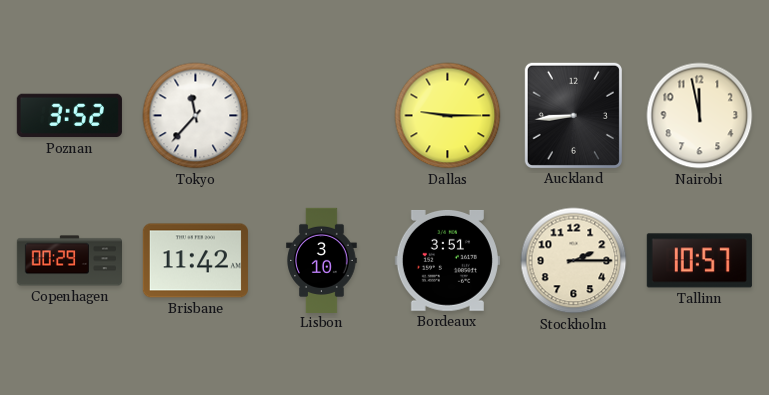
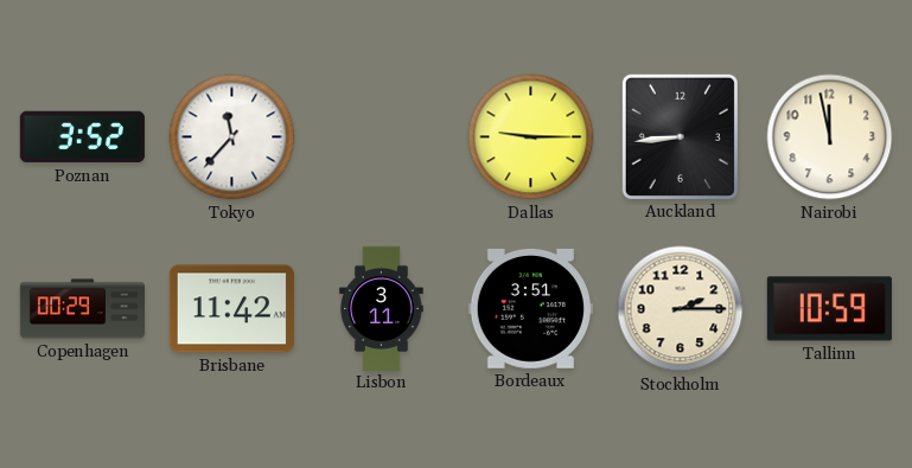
Lisbon: 3:10 -> 3:11 (382, 308)
Tallinn: 10:57 -> 10:59 (829, 309)
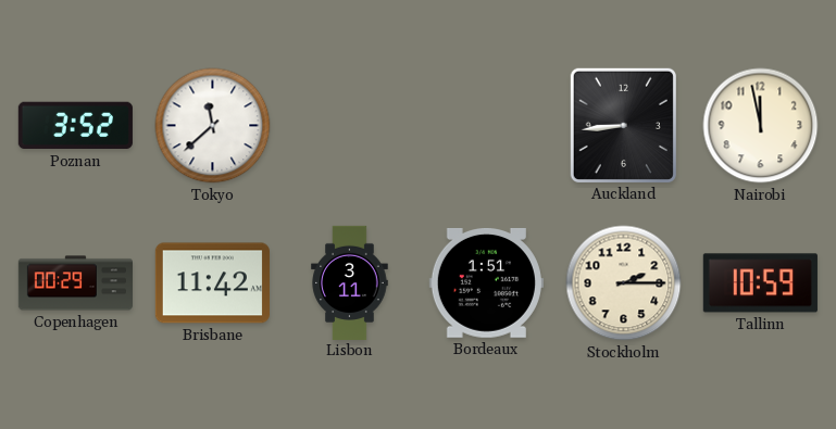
Tokyo: 11:37 -> 11:38 (213, 126)
Dallas: 9:15 -> none (531, 137)
Bordeaux: 3:51 -> 1:51 (486, 282)
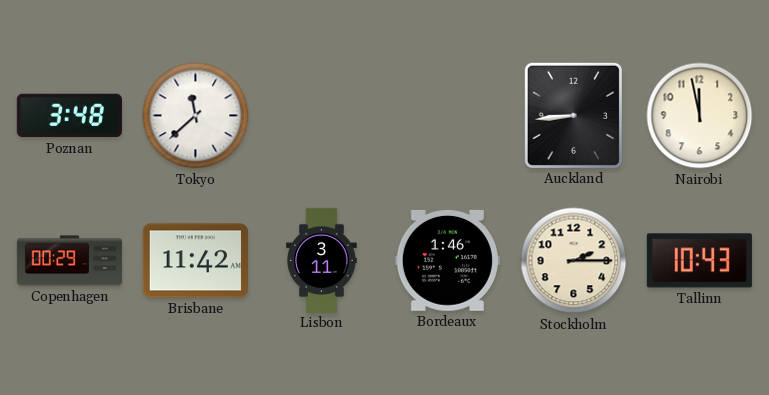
Poznan: 3:52 -> 3:48 (69, 116)
Bordeaux: 1:51 -> 1:46 (447, 260)
Tallinn: 10:59 -> 10:43 (699, 261)
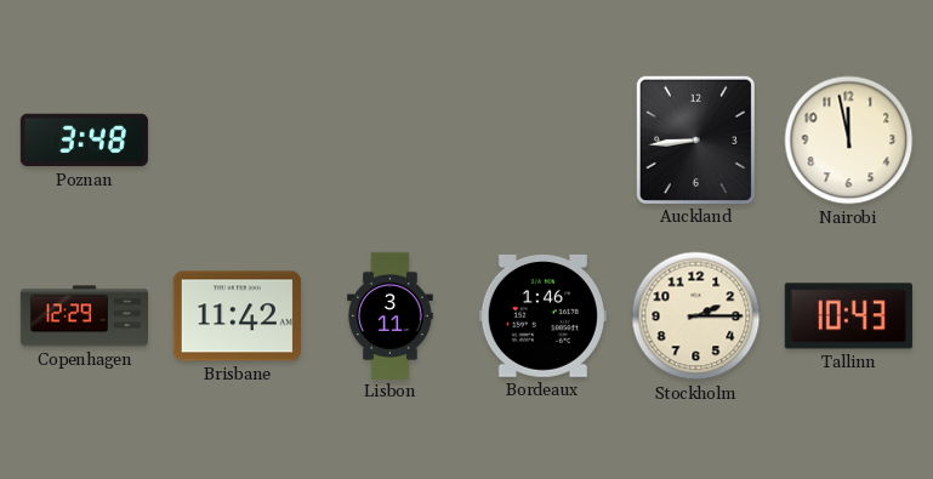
Tokyo: 11:38 -> none (196, 116)
Copenhagen: 00:29 -> 12:29 (84, 317)
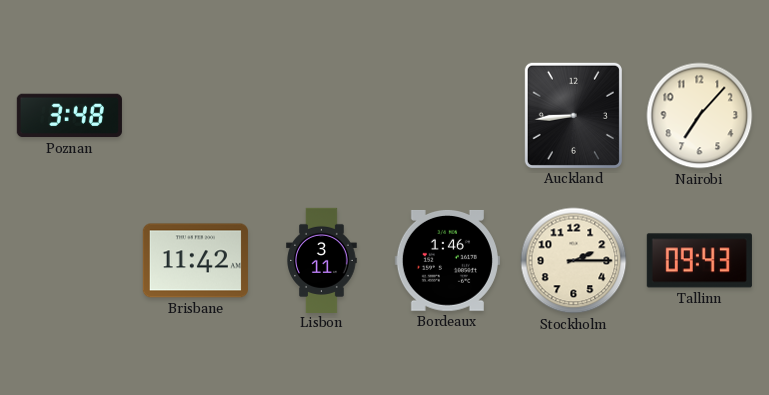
Nairobi: 11:58 -> 7:07 (700, 116)
Copenhagen: 12:29 -> none (84, 317)
Tallinn: 10:43 -> 09:43 (699, 261)
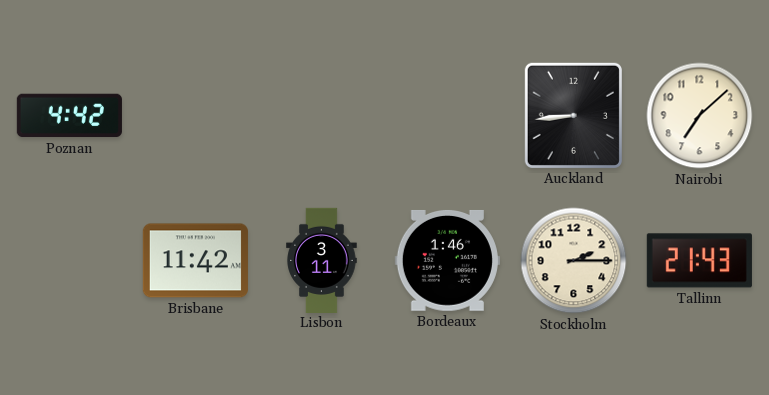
Poznan: 3:48 -> 4:42 (69, 116)
Nairobi: 7:07 -> 7:08 (700, 116)
Tallinn: 09:43 -> 21:43 (699, 261)
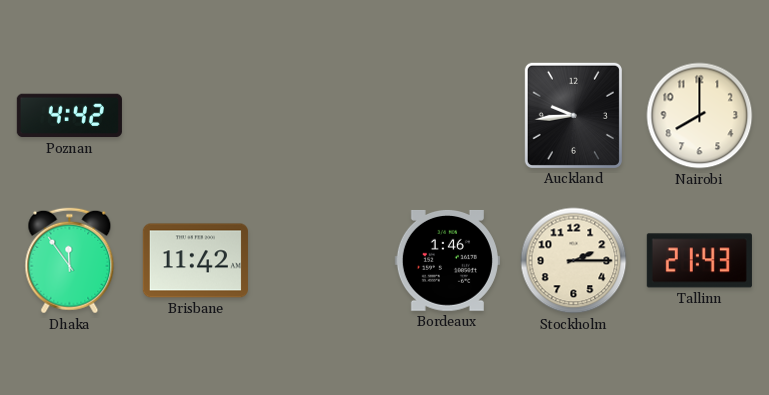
Auckland: 8:44 -> 9:44 (573, 115)
Nairobi: 7:08 -> 8:00 (700, 116)
Dhaka: none -> 11:54 (70, 261)
Lisbon: 3:11 -> none (322, 260)
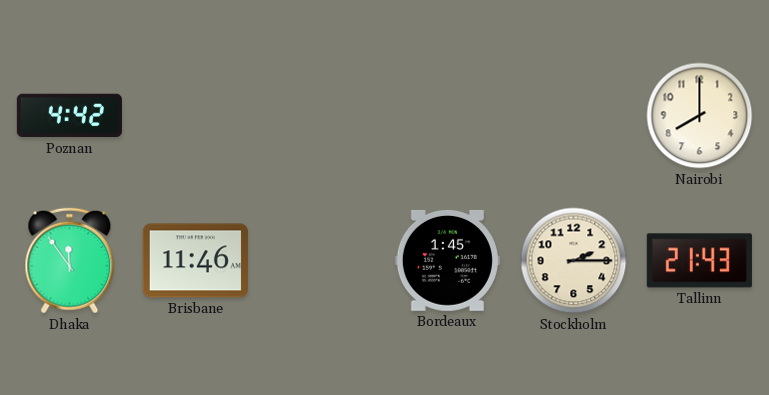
Auckland: 9:44 -> none (573, 115)
Brisbane: 11:42 -> 11:46 (195, 261)
Bordeaux: 1:46 -> 1:45 (447, 260)
